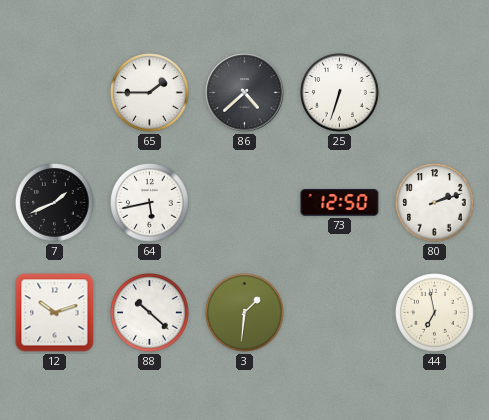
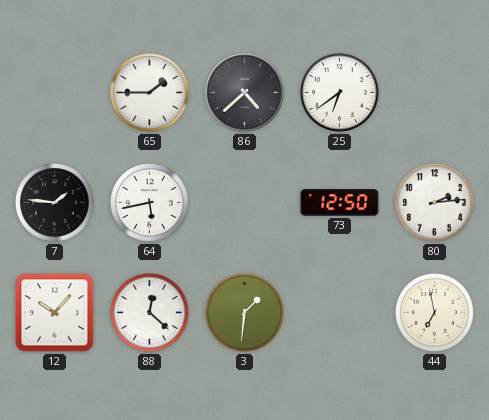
25: 6:33 -> 6:39 (340, 93)
7: 1:41 -> 1:46 (55, 203)
80: 2:12 -> 2:14 (435, 203)
12: 10:12 -> 10:07 (55, 313)
88: 10:22 -> 12:22 (150, 313)
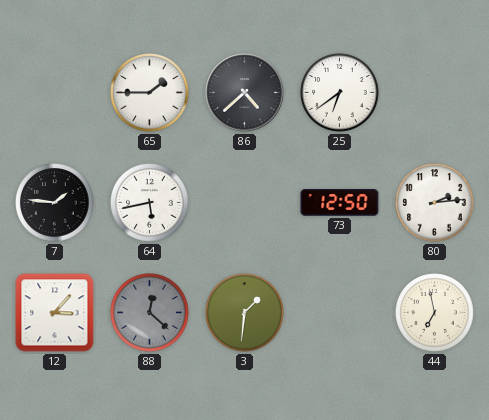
12: 10:07 -> 3:07 (55, 313)
88 dial: white -> grey (150, 313)
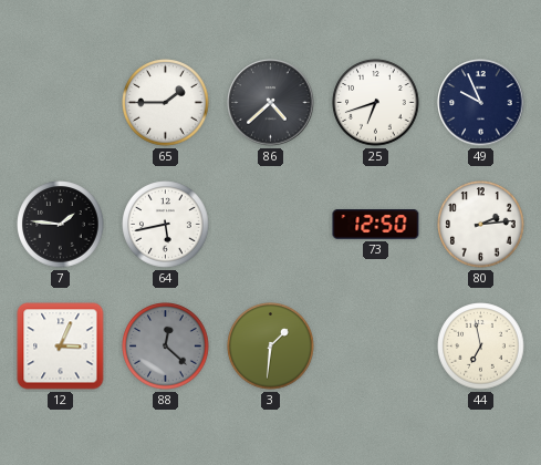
25: 6:39 -> 6:42 (376, 103)
49: none -> 9:56 (481, 103)
12: 3:07 -> 3:04 (61, 347)
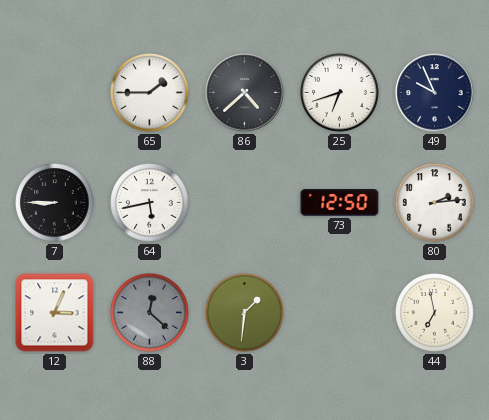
7: 1:46 -> 8:45 (55, 203)
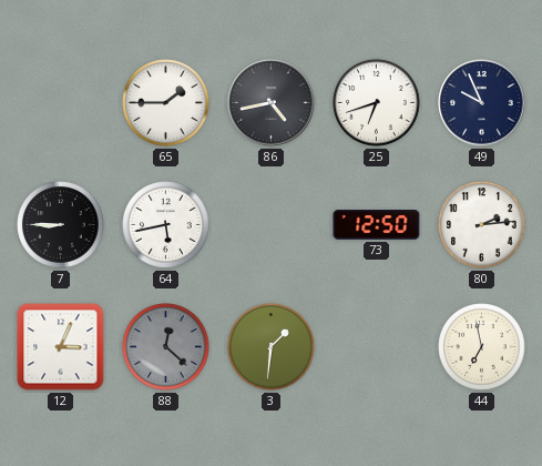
86: 4:38 -> 4:43 (272, 103)
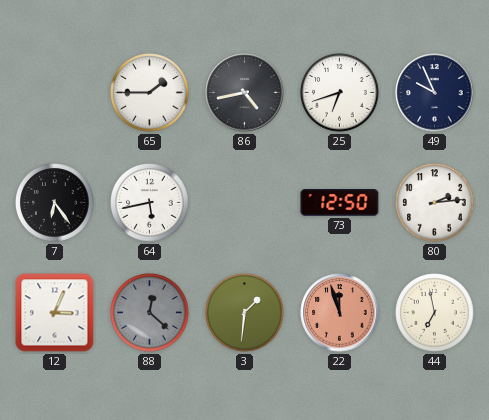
7: 8:45 -> 6:24 (55, 203)
22: none -> 11:57 (340, 313)
